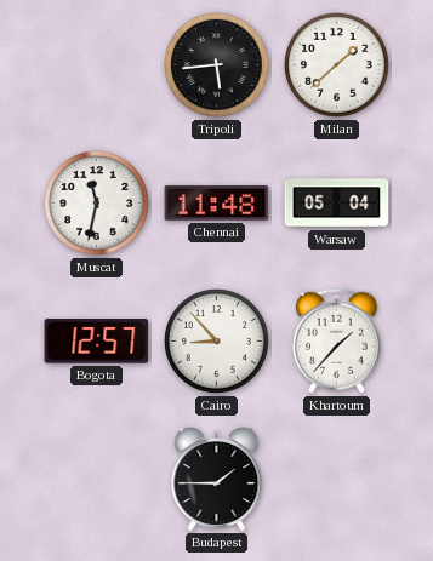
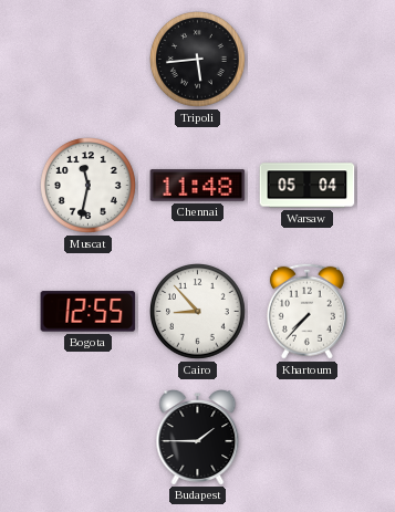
Milan: 1:38 -> none (337, 65)
Bogota: 12:57 -> 12:55 (89, 312)
Khartoum: 1:37 -> 7:37 (306, 311)
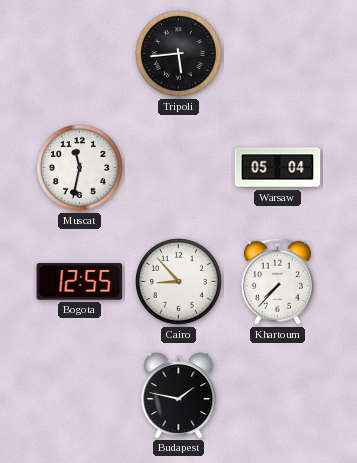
Chennai: 11:48 -> none (198, 186)
Budapest: 1:45 -> 1:47 (179, 396)
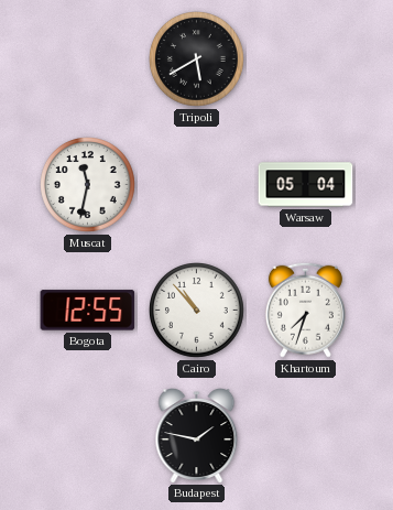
Tripoli: 5:44 -> 5:40 (197, 59)
Cairo: 8:53 -> 10:53 (197, 311)
Khartoum: 7:37 -> 7:33 (305, 310)
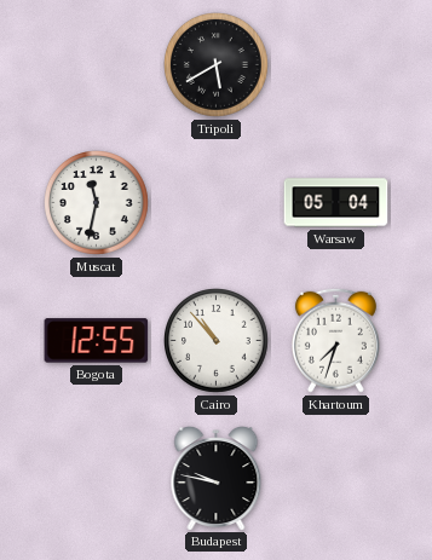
Budapest: 1:47 -> 9:47 (217, 479)
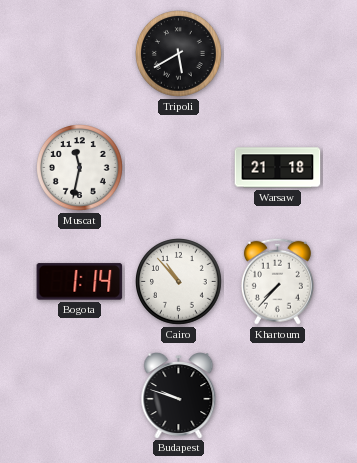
Warsaw: 05:04 -> 21:18 (278, 168)
Bogota: 12:55 -> 1:14 (80, 282)
Khartoum: 7:33 -> 7:37 (277, 281)
Budapest: 9:47 -> 9:48 (179, 396)
